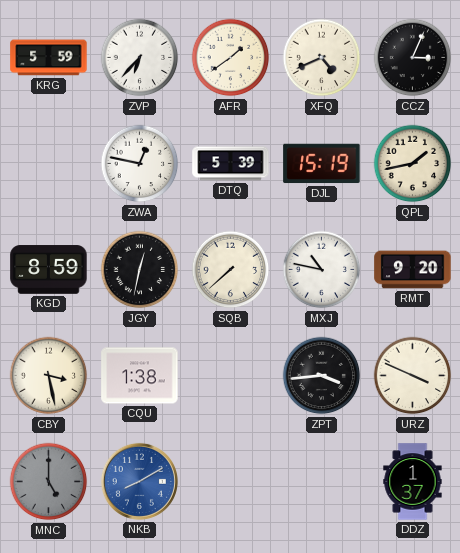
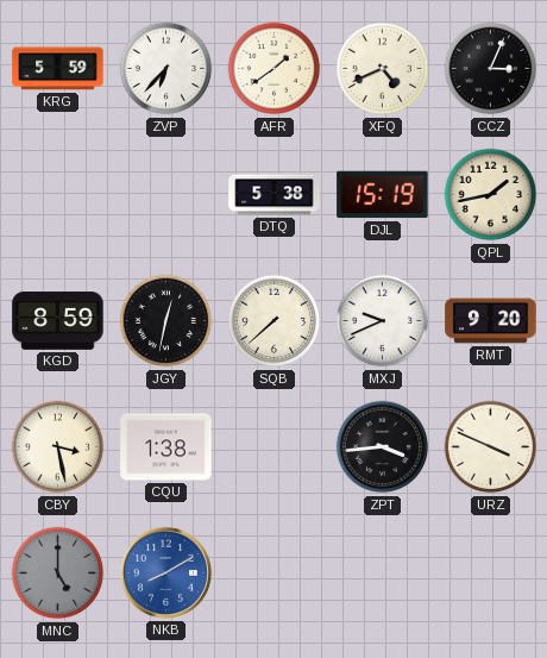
ZWA: 12:47 -> none (140, 164)
DTQ: 5:39 -> 5:38 (275, 195)
MXJ: 10:47 -> 9:41 (383, 321)
DDZ: 1:37 -> none (413, 482)
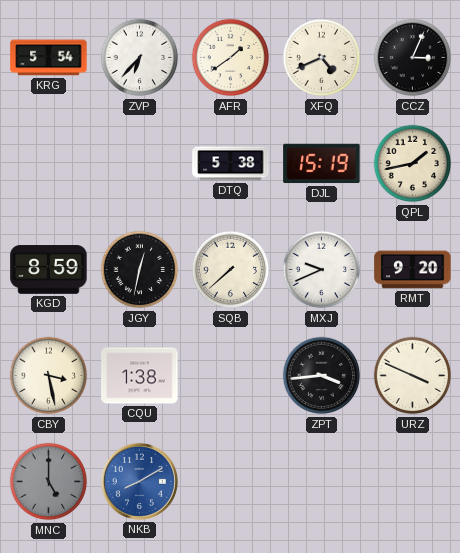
KRG: 5:59 -> 5:54 (49, 58)
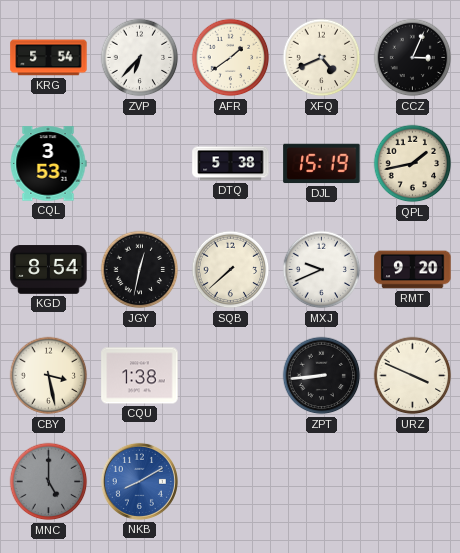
CQL: none -> 3:53 (48, 164)
KGD: 8:59 -> 8:54 (49, 270)
ZPT: 3:44 -> 8:44 (322, 376)
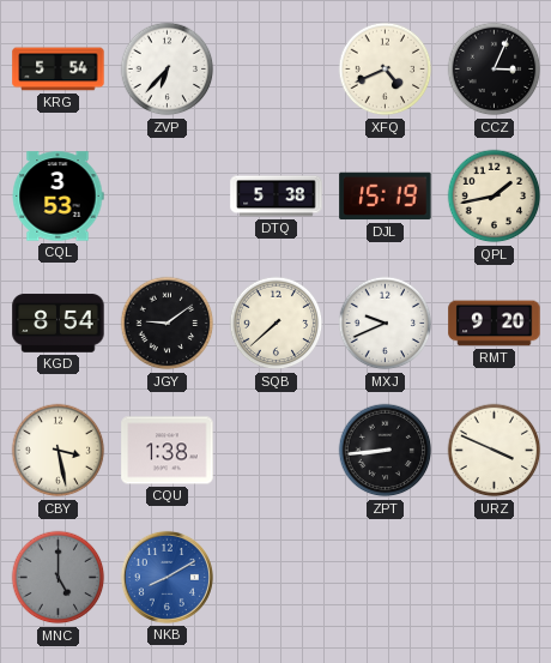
AFR: 1:39 -> none (231, 58)
JGY: 12:32 -> 9:09 (168, 324)
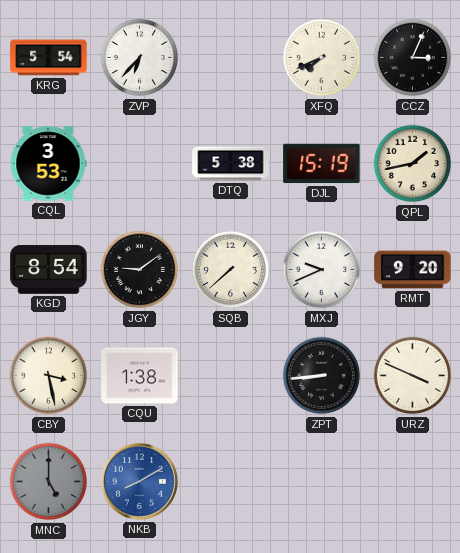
XFQ: 4:41 -> 7:41 (322, 58)
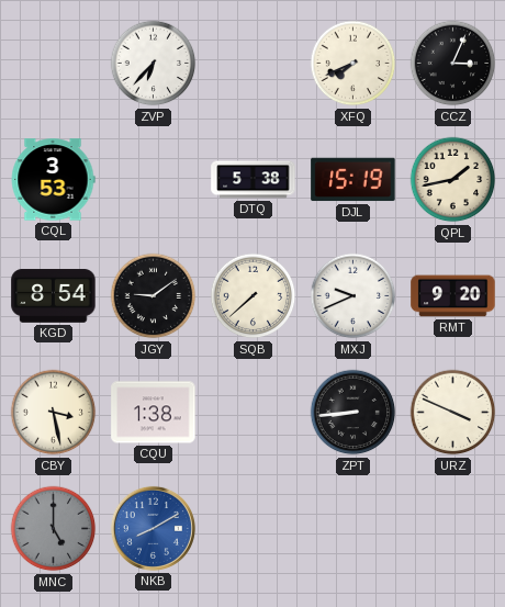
KRG: 5:54 -> none (49, 58)
